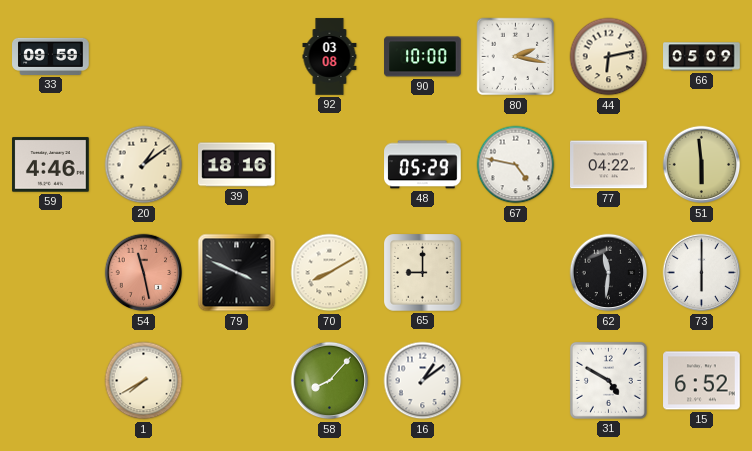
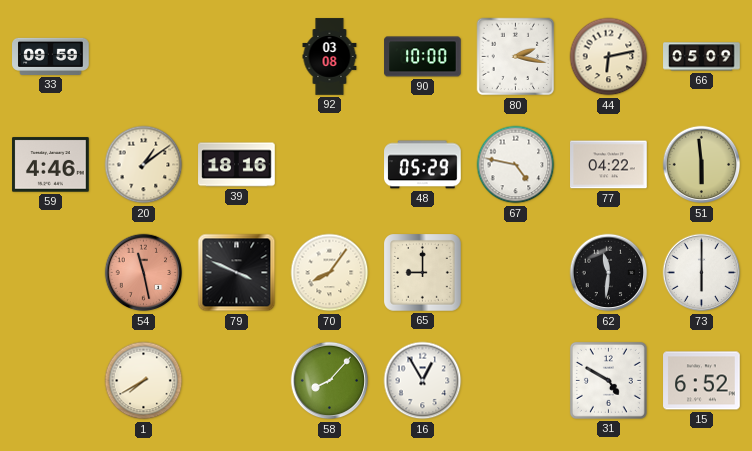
70: 8:10 -> 8:06 (330, 273)
16: 1:09 -> 12:55 (423, 381)
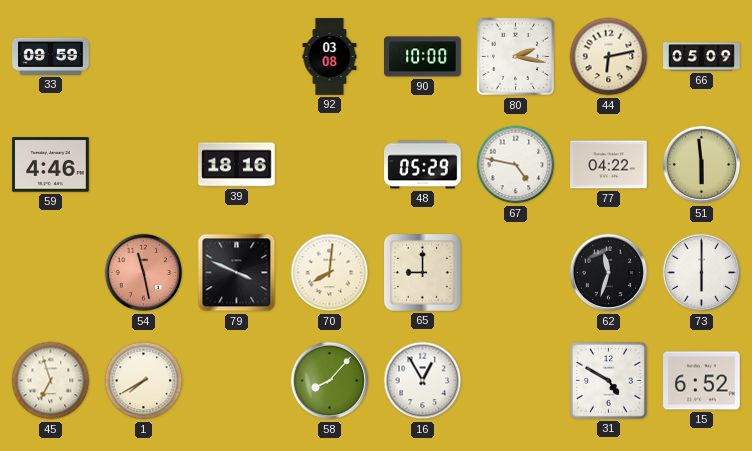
20: 1:09 -> none (144, 165)
70: 8:06 -> 8:01 (330, 273)
62: 11:31 -> 11:33 (609, 273)
45: none -> 6:57 (51, 381)
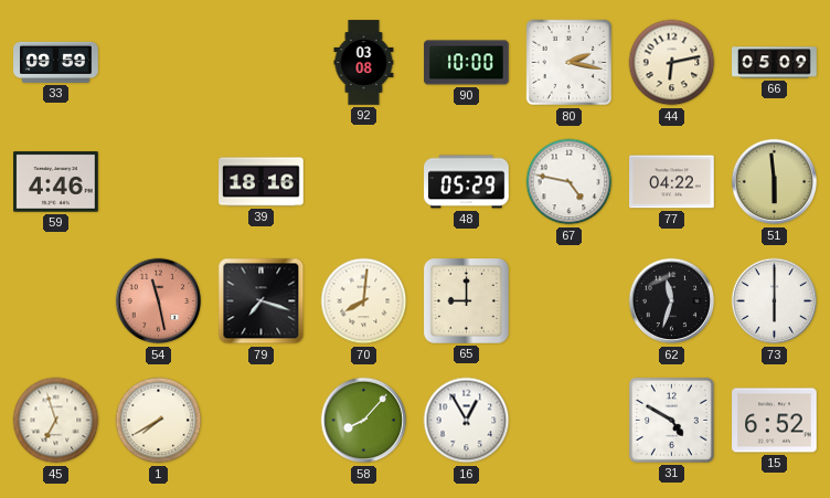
79: 3:49 -> 7:18 (262, 301)
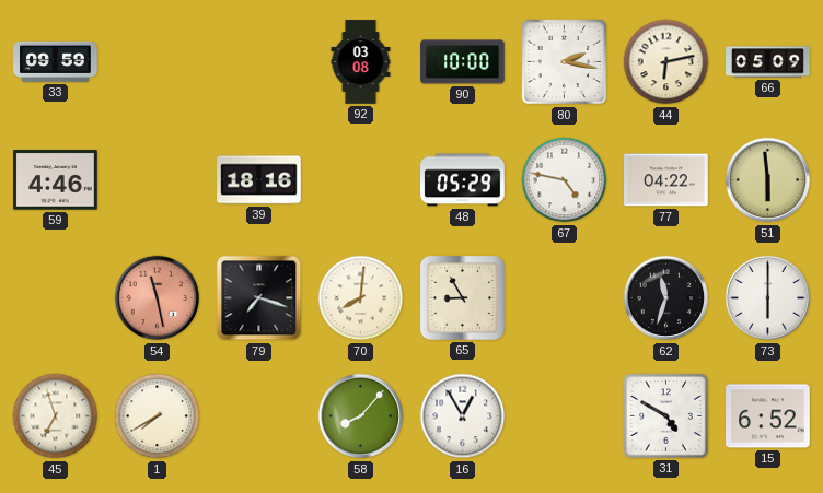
65: 9:00 -> 8:55 (463, 298)
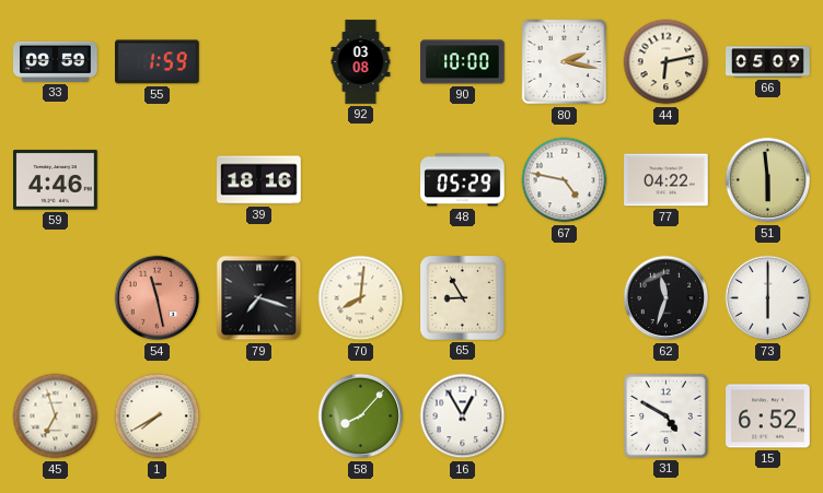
55: none -> 1:59 (158, 62)
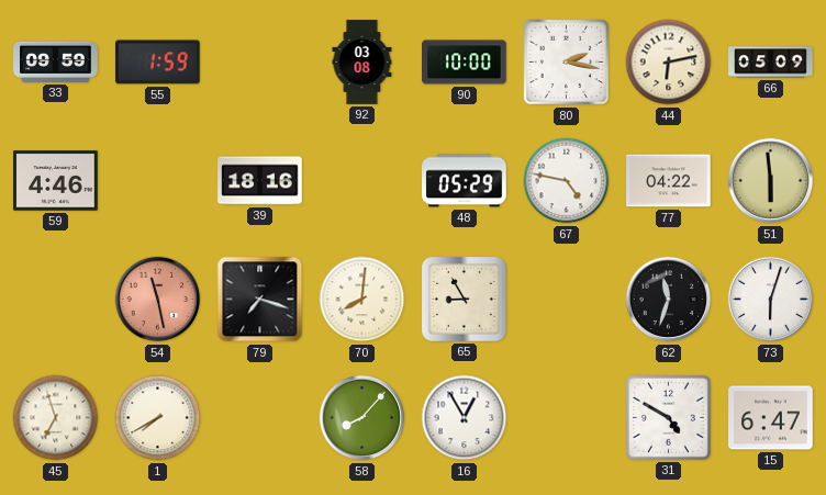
73: 6:00 -> 6:03 (771, 300)
15: 6:52 -> 6:47 (771, 418)
